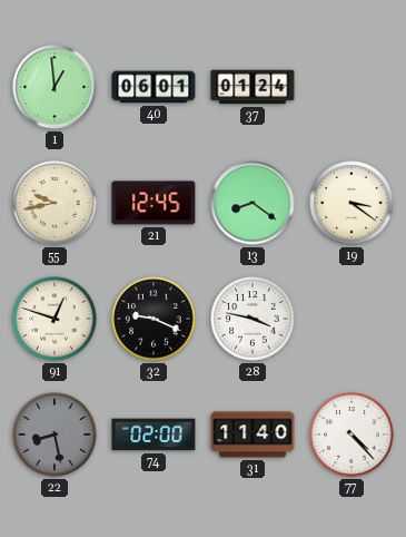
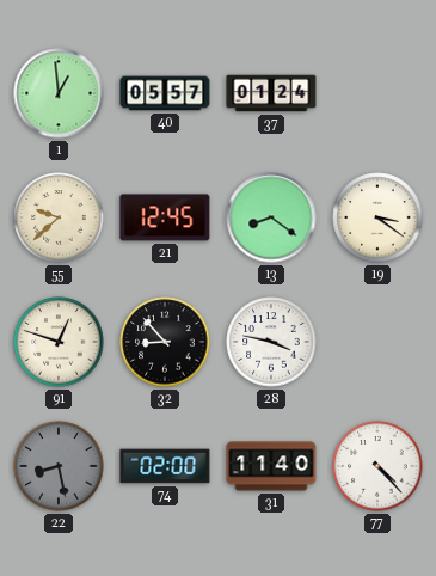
40: 06:01 -> 05:57 (165, 93)
55: 9:43 -> 9:38 (59, 217)
32: 9:19 -> 8:53 (165, 342)
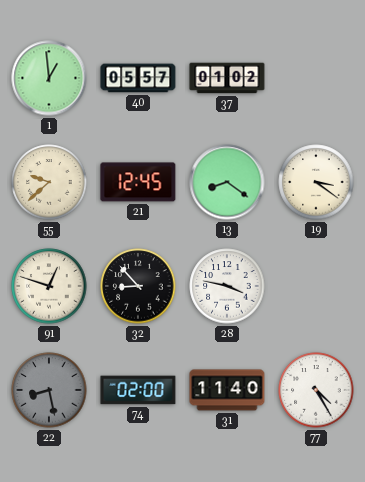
37: 01:24 -> 01:02 (227, 78)
77: 4:23 -> 4:25 (316, 390)
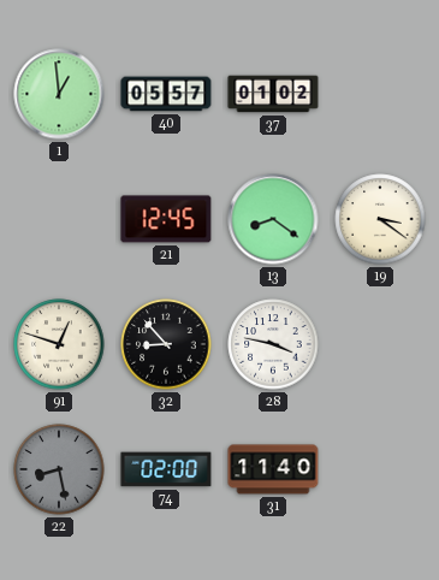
55: 9:38 -> none (49, 182)
77: 4:25 -> none (316, 390)
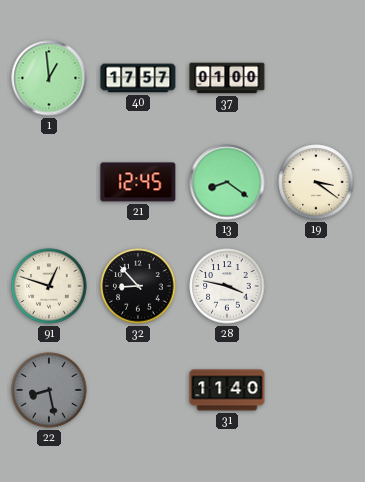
40: 05:57 -> 17:57 (138, 78)
37: 01:02 -> 01:00 (227, 78)
74: 02:00 -> none (166, 469)
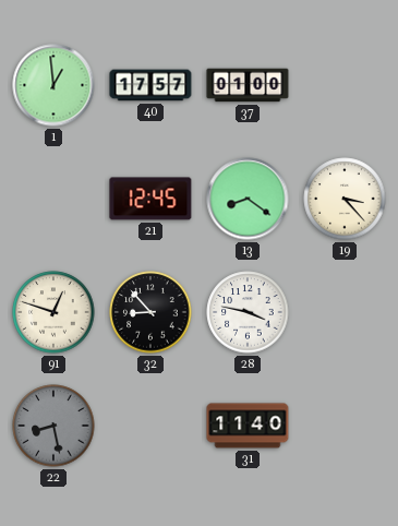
19: 3:21 -> 3:23 (345, 199)
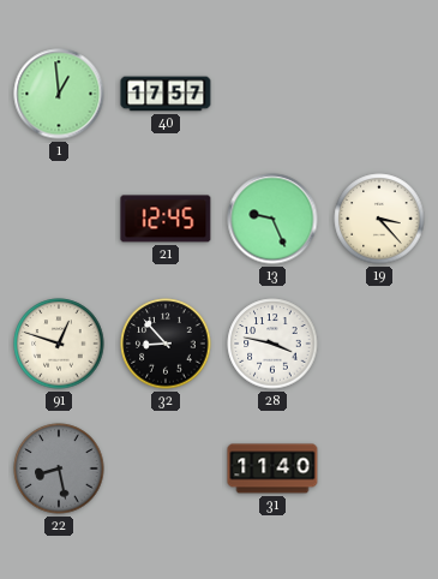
37: 01:00 -> none (248, 85)
13: 8:21 -> 9:26 (272, 219)
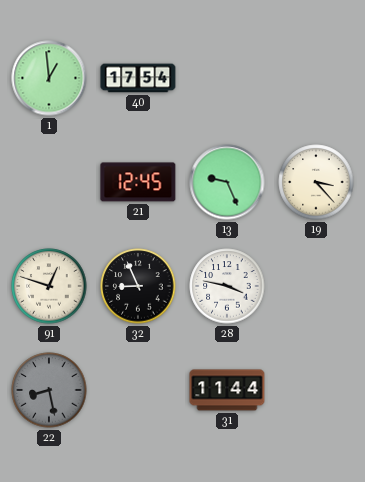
40: 17:57 -> 17:54 (138, 78)
32: 8:53 -> 8:56 (138, 286)
31: 11:40 -> 11:44 (227, 390)
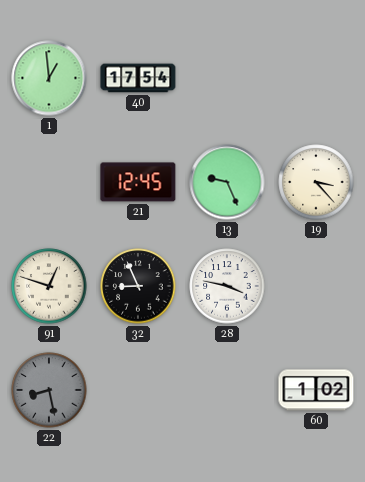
31: 11:44 -> none (227, 390)
60: none -> 1:02 (316, 390)
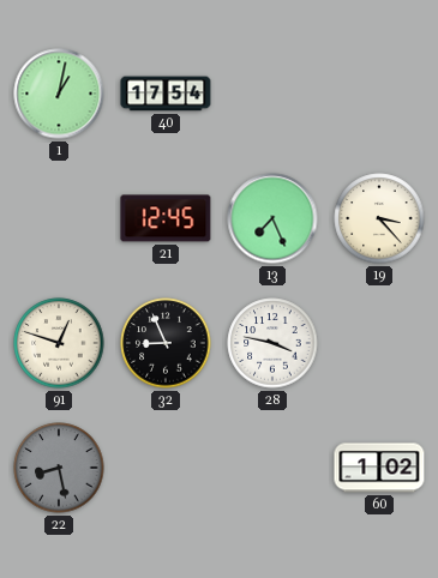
1: 12:59 -> 1:02 (59, 94)
13: 9:26 -> 7:26 (272, 218)
